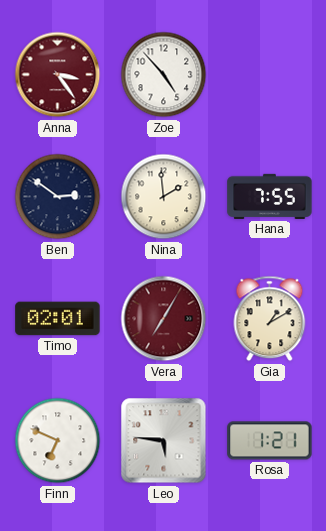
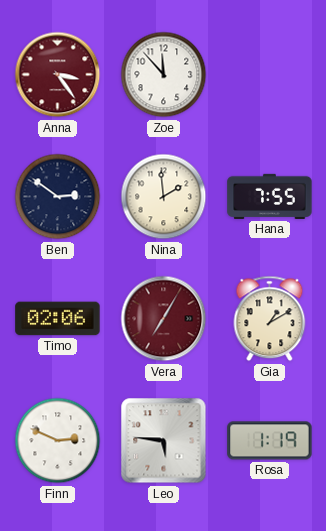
Zoe: 4:53 -> 11:53 (164, 75)
Timo: 02:01 -> 02:06 (58, 319)
Finn: 6:49 -> 2:49 (58, 441)
Rosa: 1:21 -> 1:19 (270, 441)
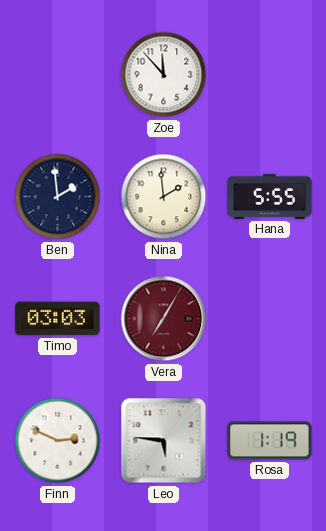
Anna: 3:24 -> none (58, 75)
Ben: 2:51 -> 1:59 (58, 197)
Hana: 7:55 -> 5:55 (270, 196)
Timo: 02:06 -> 03:03 (58, 319)
Gia: 1:10 -> none (270, 319)
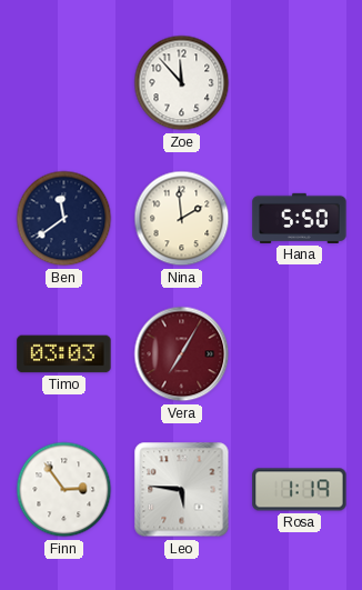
Ben: 1:59 -> 11:39 (64, 219)
Hana: 5:55 -> 5:50 (300, 218)
Finn: 2:49 -> 2:54 (64, 490)
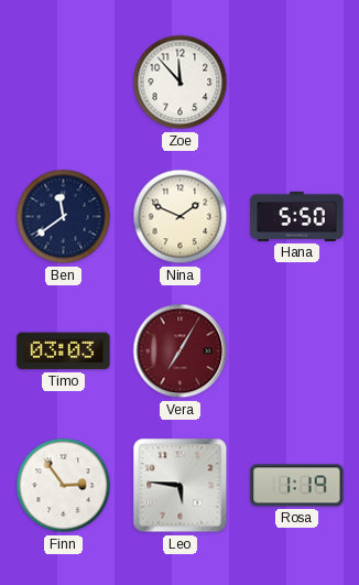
Nina: 1:59 -> 1:49 (181, 217)
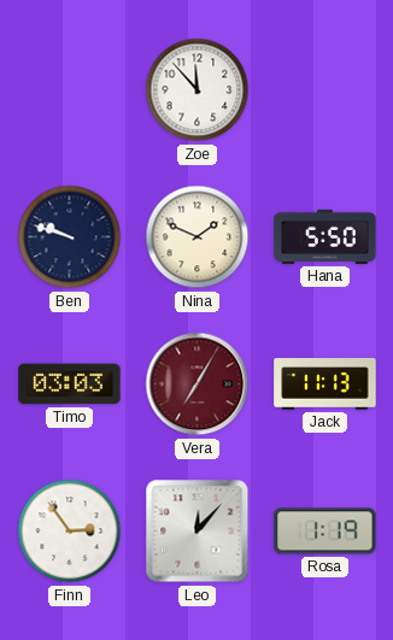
Ben: 11:39 -> 9:48 (70, 237)
Jack: none -> 11:13 (325, 384)
Leo: 5:46 -> 12:07 (198, 532)
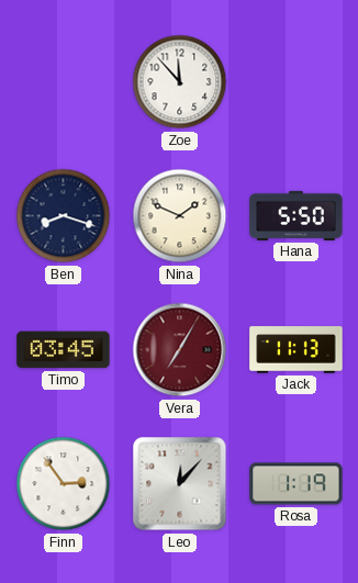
Ben: 9:48 -> 8:18 (64, 216)
Timo: 03:03 -> 03:45 (64, 350)
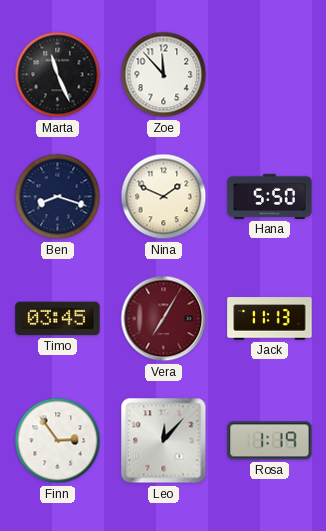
Marta: none -> 11:26 (58, 75)
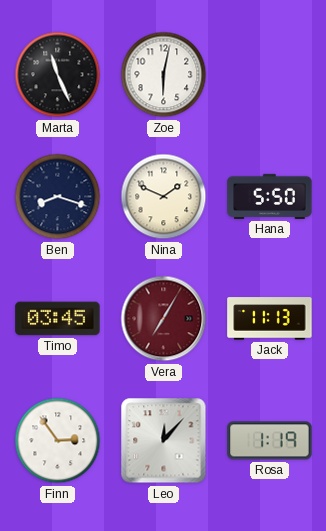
Zoe: 11:53 -> 6:02 (164, 75)
